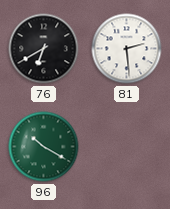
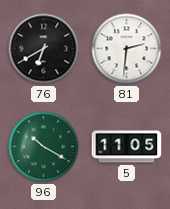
81: 2:29 -> 2:31 (127, 49)
5: none -> 11:05 (127, 147)
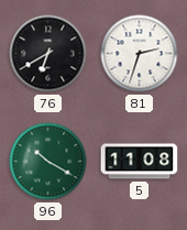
81: 2:31 -> 2:33 (140, 54)
5: 11:05 -> 11:08 (140, 162)
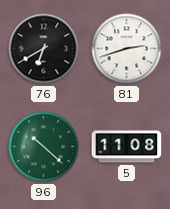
81: 2:33 -> 2:42 (127, 49)
96: 10:20 -> 10:22 (44, 147)
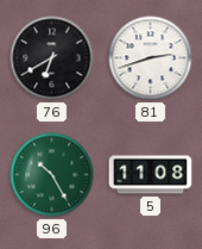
96: 10:22 -> 10:25 (52, 175)
